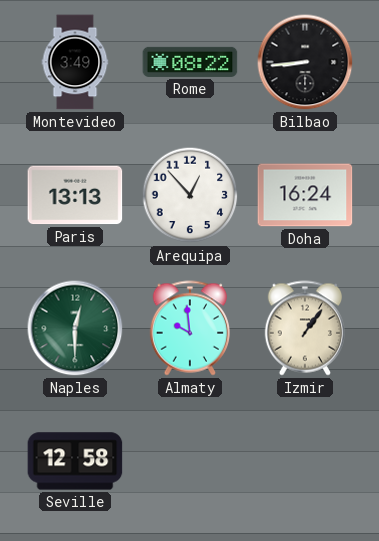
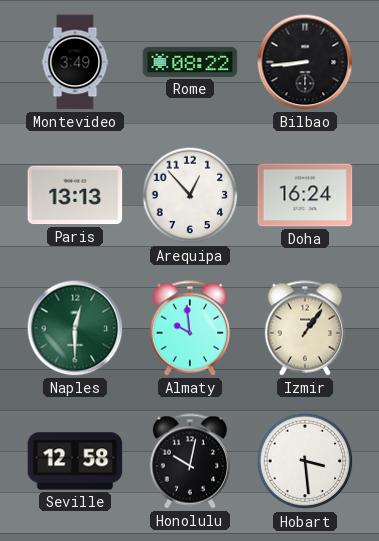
Honolulu: none -> 10:02 (189, 461)
Hobart: none -> 3:29 (305, 461)
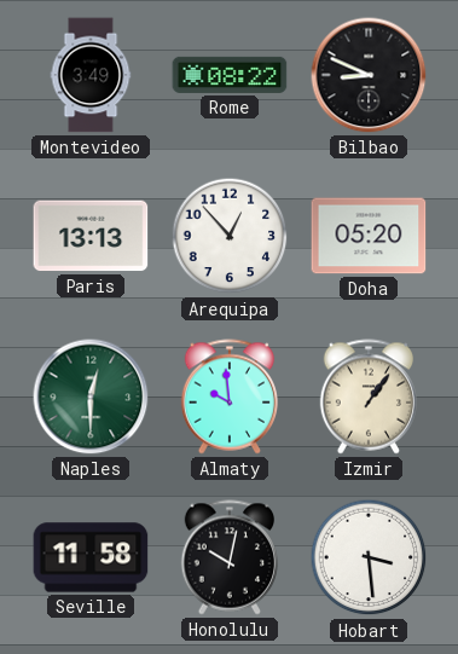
Bilbao: 8:44 -> 8:49 (369, 75)
Doha: 16:24 -> 05:20 (369, 236)
Seville: 12:58 -> 11:58 (91, 557)
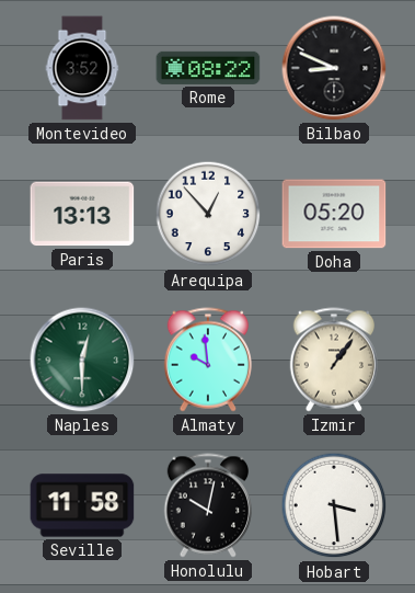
Montevideo: 3:49 -> 3:52 (82, 68)
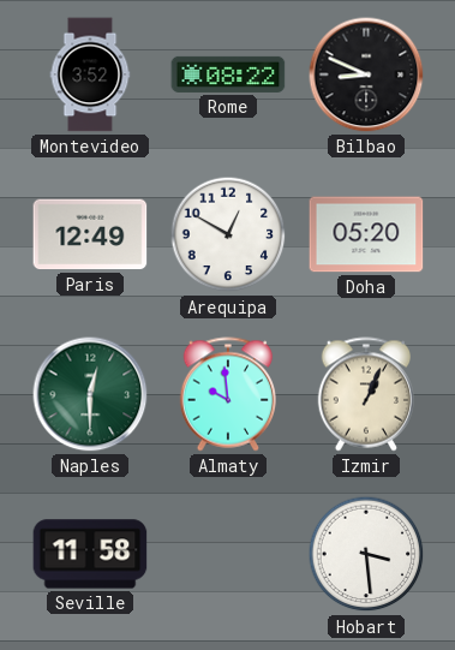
Paris: 13:13 -> 12:49 (90, 234)
Arequipa: 12:53 -> 12:50 (228, 234)
Izmir: 1:06 -> 1:04 (365, 394)
Honolulu: 10:02 -> none (207, 505)
